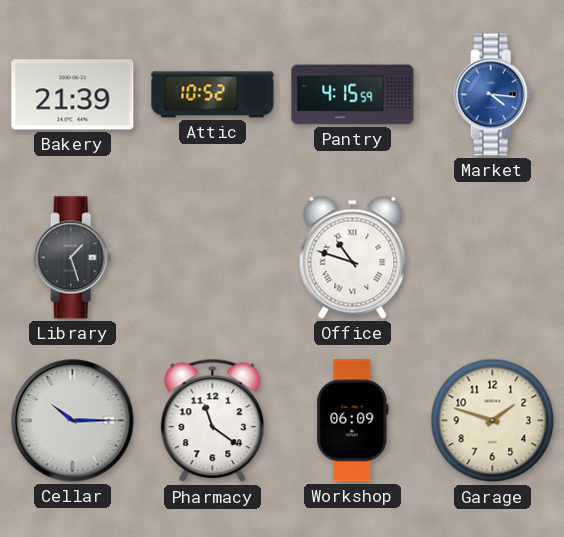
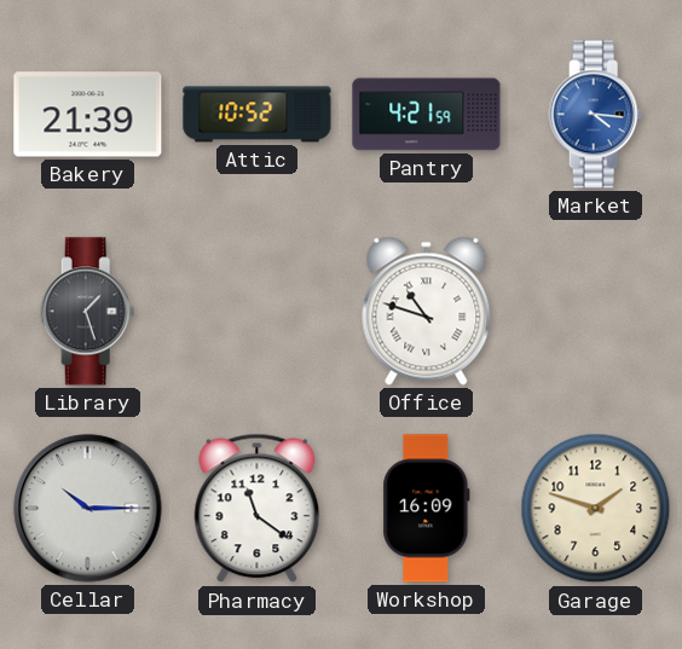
Pantry: 4:15 -> 4:21 (427, 115)
Workshop: 06:09 -> 16:09 (427, 509)
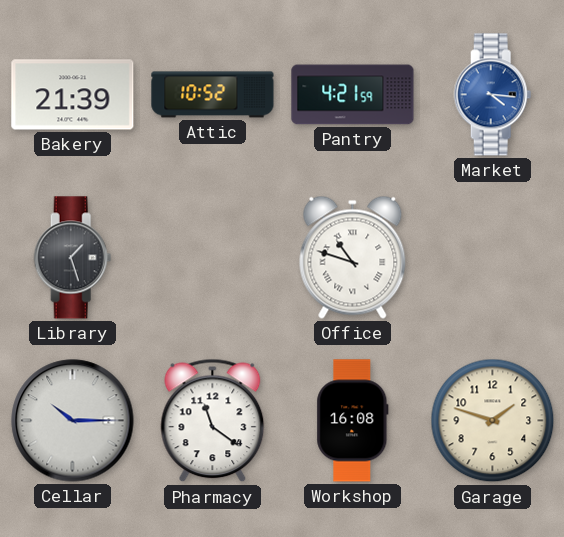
Workshop: 16:09 -> 16:08 (353, 421)
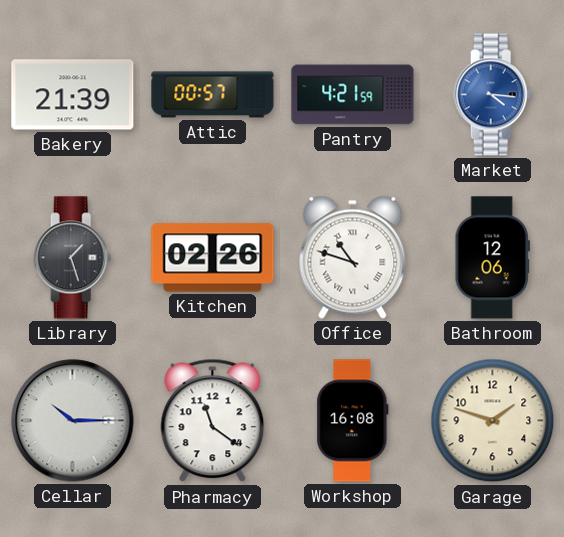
Attic: 10:52 -> 00:57 (213, 95)
Kitchen: none -> 02:26 (213, 258)
Bathroom: none -> 12:06 (492, 258)
